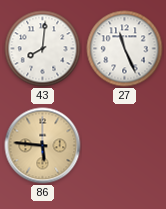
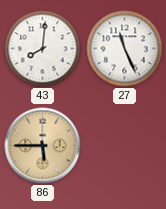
86: 5:46 -> 5:45 (43, 146)
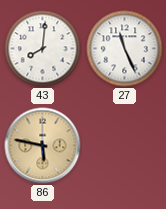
86: 5:45 -> 5:47 (43, 146)
